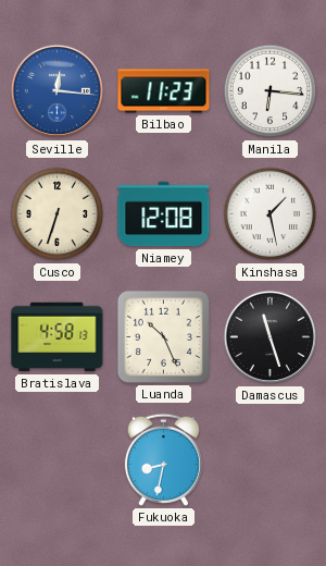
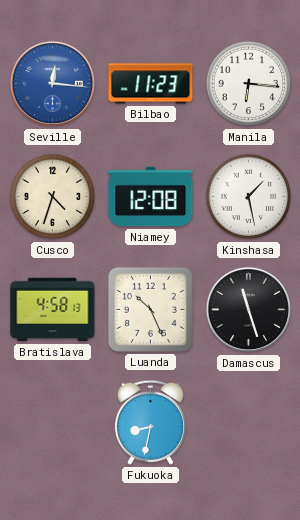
Cusco: 6:33 -> 4:33 (53, 197)
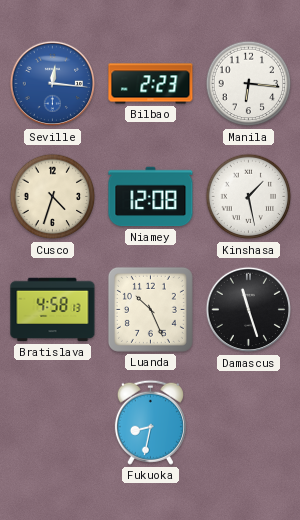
Bilbao: 11:23 -> 2:23 (151, 84)
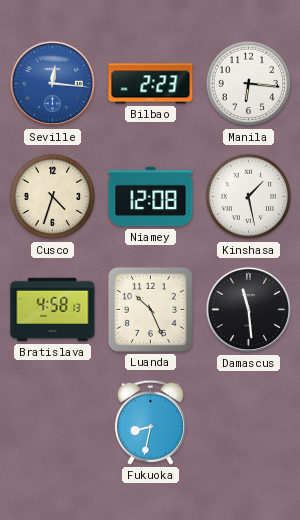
Damascus: 11:27 -> 11:29 (249, 310)
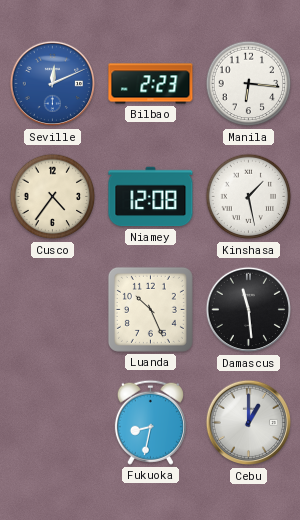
Seville: 12:16 -> 12:11 (53, 84)
Cusco: 4:33 -> 4:36 (53, 197)
Bratislava: 4:58 -> none (53, 310)
Cebu: none -> 1:00 (249, 423)
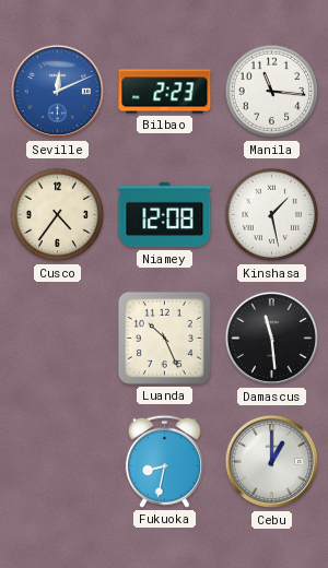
Manila: 6:16 -> 11:16 (272, 92)
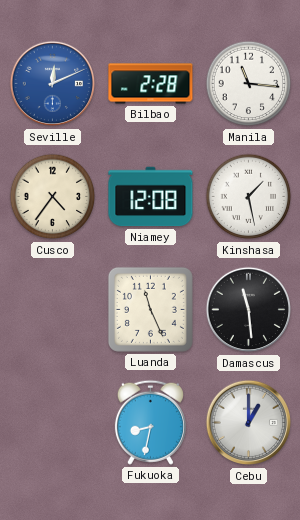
Bilbao: 2:23 -> 2:28 (151, 84)
Luanda: 10:26 -> 11:26 (150, 309)
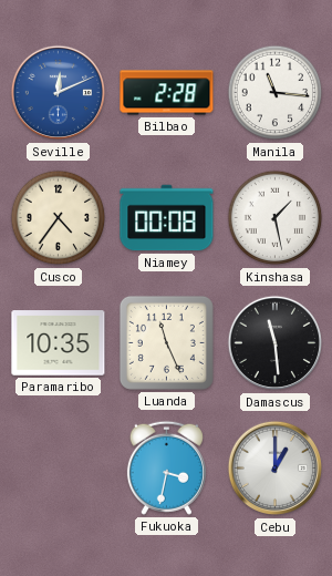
Niamey: 12:08 -> 00:08 (167, 218)
Paramaribo: none -> 10:35 (59, 343)
Fukuoka: 8:32 -> 3:32 (166, 467)
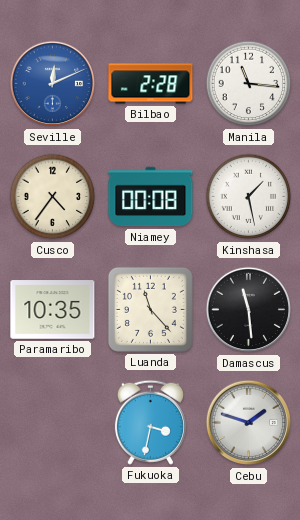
Luanda: 11:26 -> 11:23 (150, 309)
Cebu: 1:00 -> 1:48 (249, 423)
